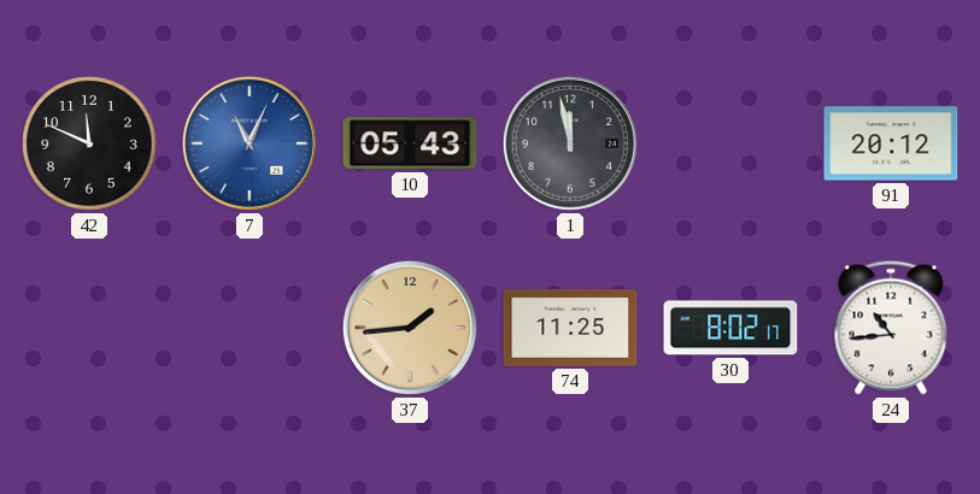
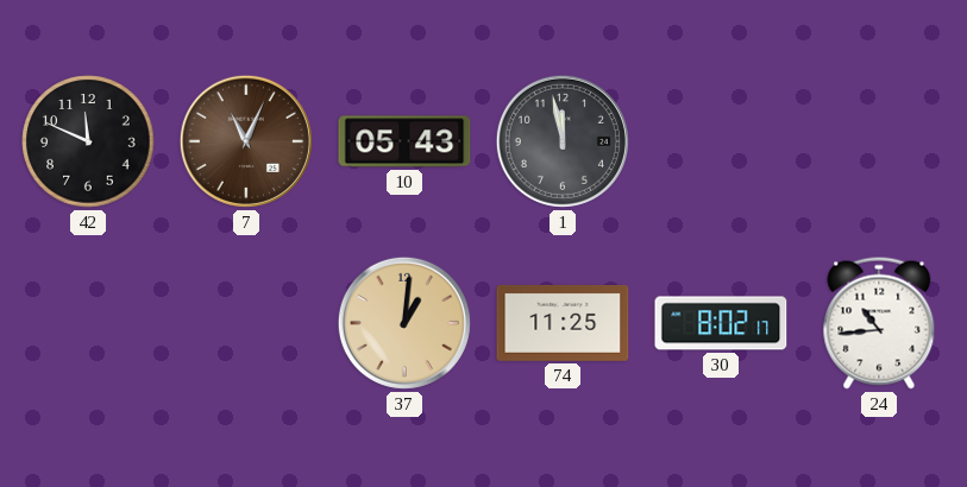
7 dial: blue -> brown (246, 141)
91: 20:12 -> none (891, 143)
37: 1:44 -> 1:01 (404, 323)
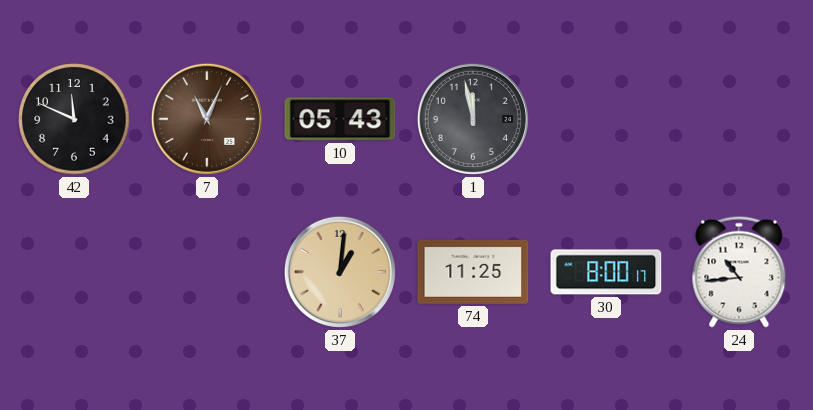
30: 8:02 -> 8:00 (606, 272)
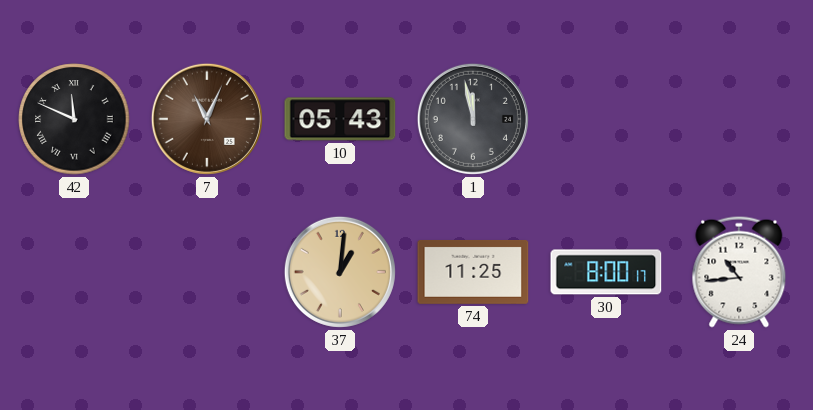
42 numerals: Arabic -> Roman (74, 119)
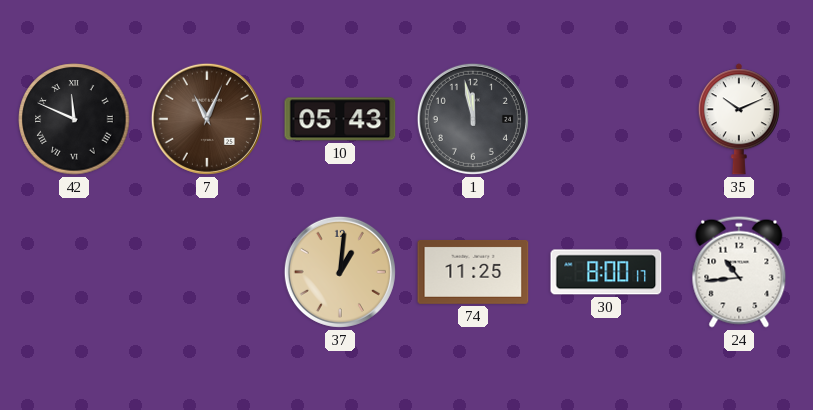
35: none -> 10:11 (739, 119)
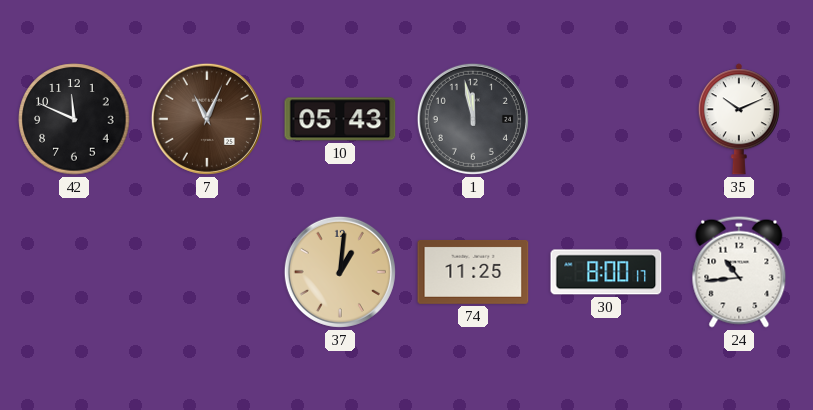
42 numerals: Roman -> Arabic (74, 119)
